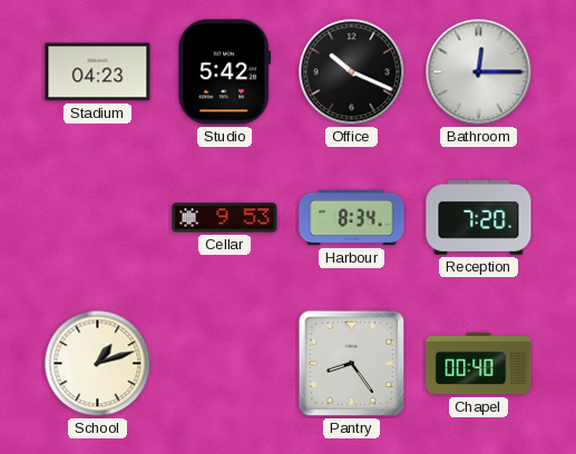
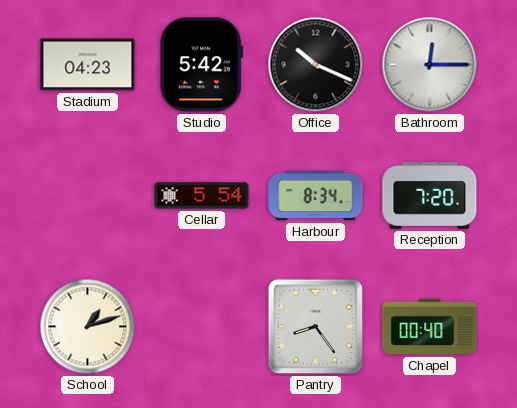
Cellar: 9:53 -> 5:54 (202, 196)
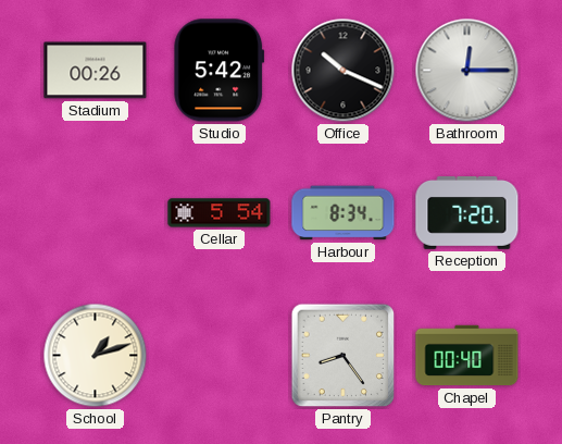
Stadium: 04:23 -> 00:26 (96, 71)
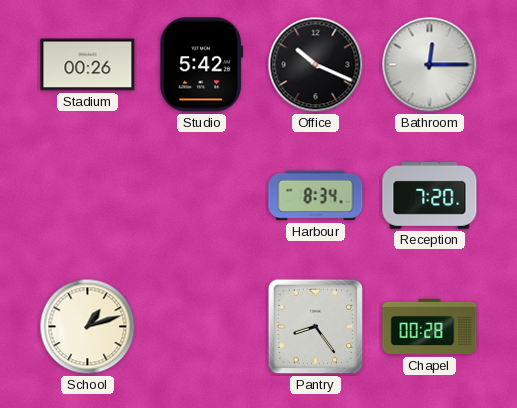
Cellar: 5:54 -> none (220, 213)
Chapel: 00:40 -> 00:28 (430, 327)
